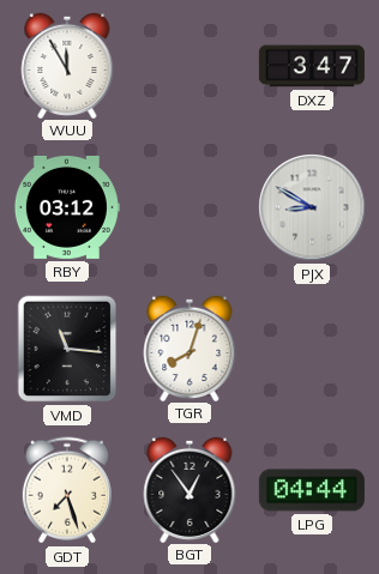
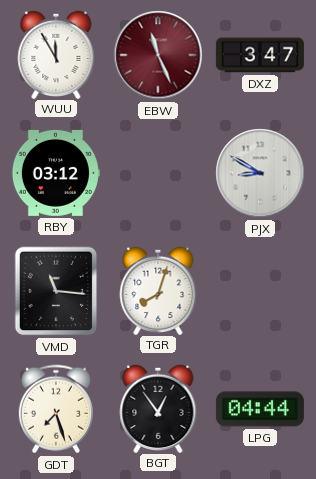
EBW: none -> 11:26 (158, 55)
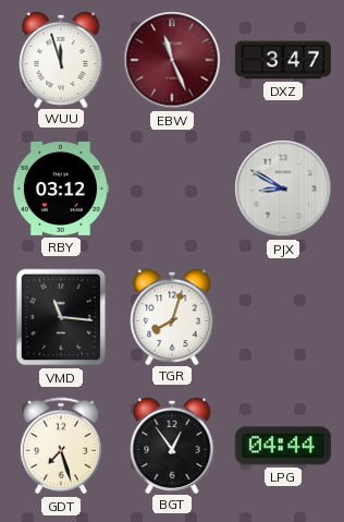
WUU: 11:55 -> 11:57 (61, 59)
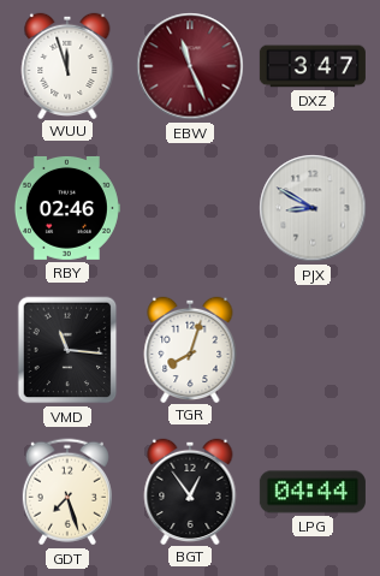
RBY: 03:12 -> 02:46 (66, 208)
